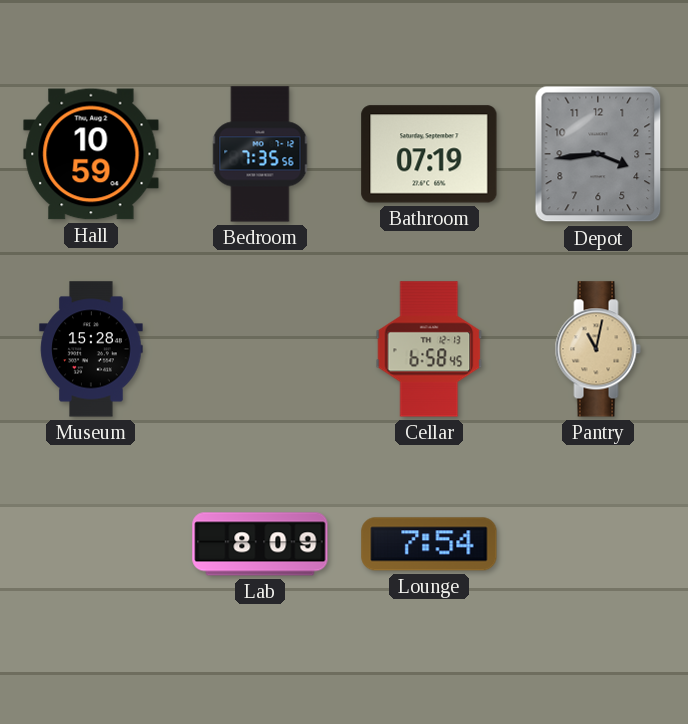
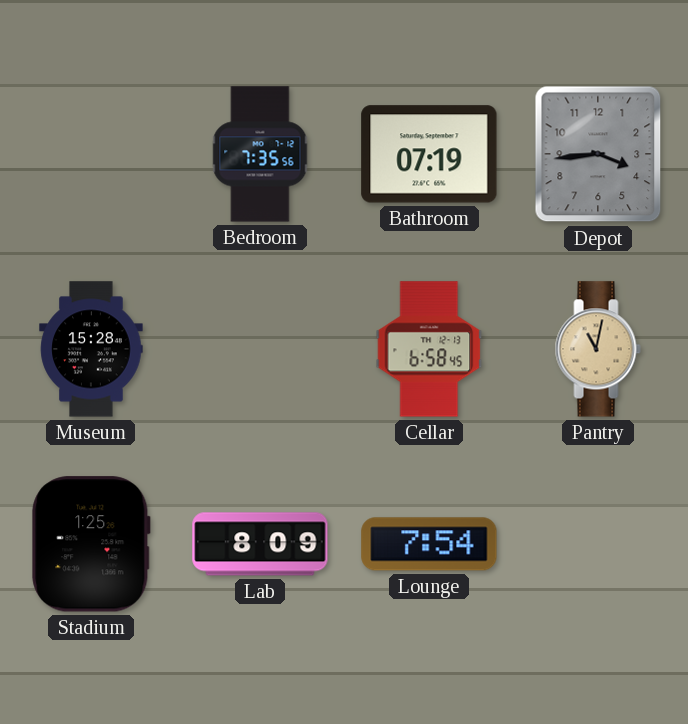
Hall: 10:59 -> none (91, 154)
Stadium: none -> 1:25 (91, 544)
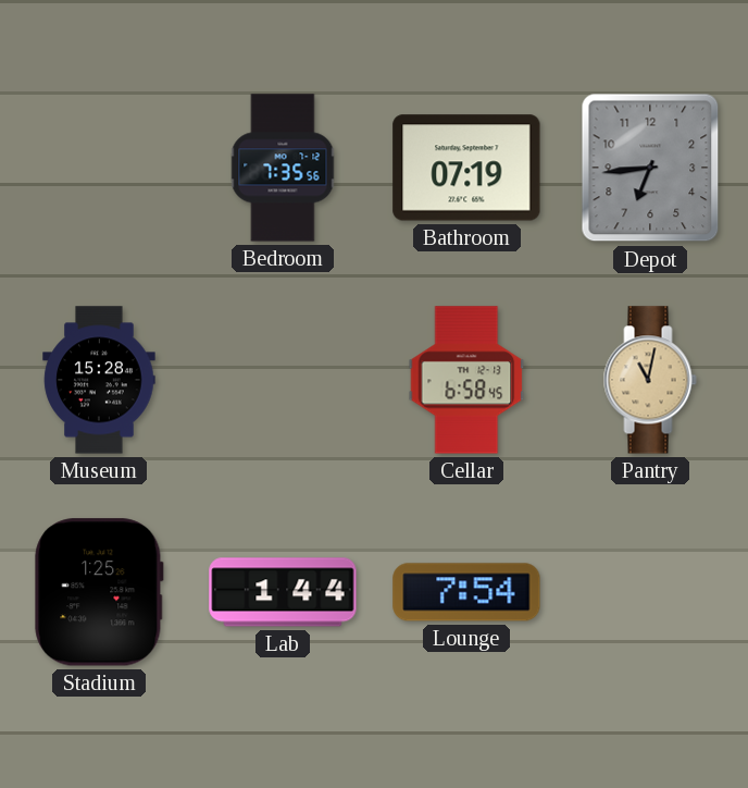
Depot: 3:44 -> 6:44 (650, 168)
Lab: 8:09 -> 1:44 (283, 592)
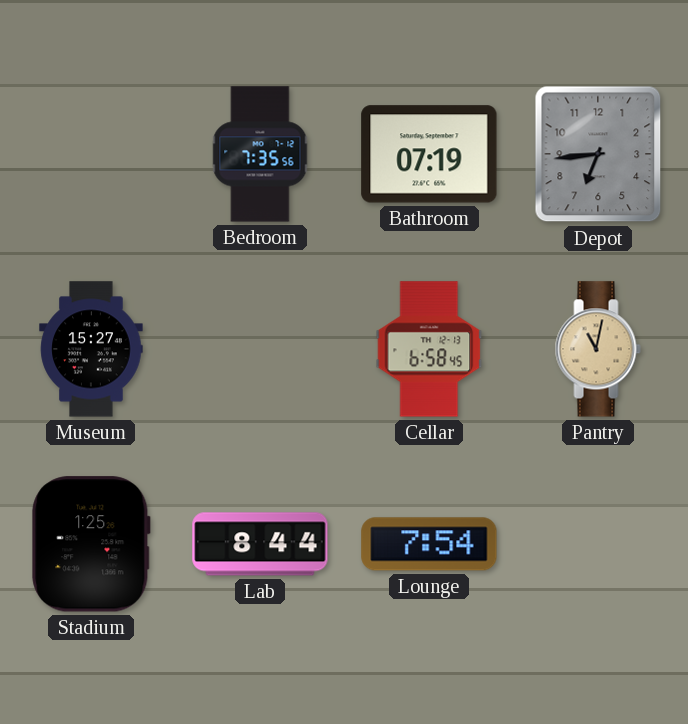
Museum: 15:28 -> 15:27 (91, 349)
Lab: 1:44 -> 8:44 (260, 544)
